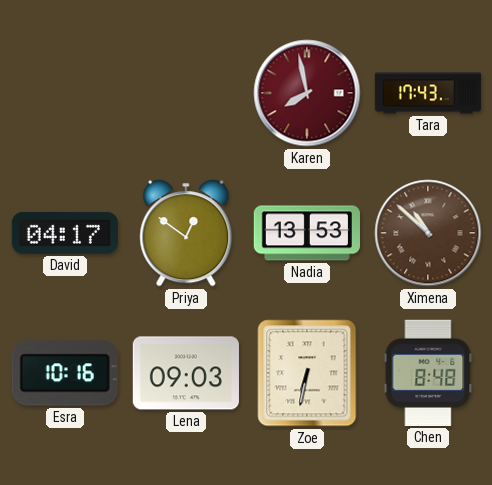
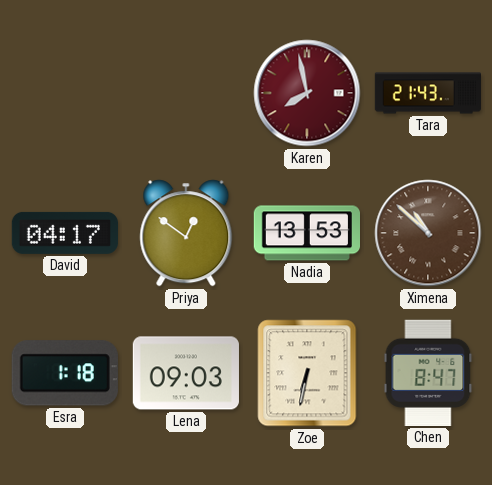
Tara: 17:43 -> 21:43 (427, 93)
Esra: 10:16 -> 1:18 (65, 373)
Chen: 8:48 -> 8:47 (428, 373)
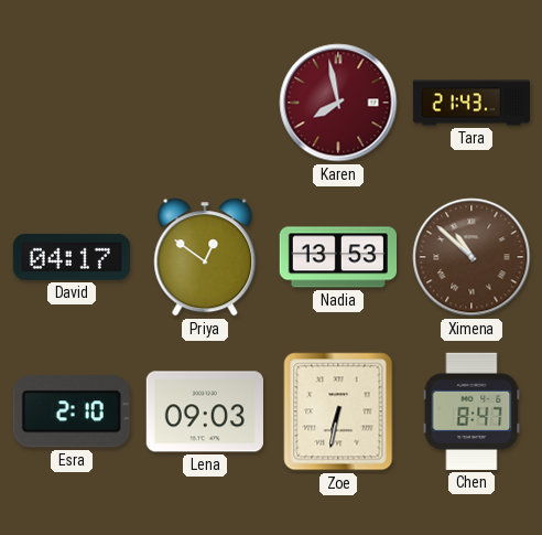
Esra: 1:18 -> 2:10 (72, 411)
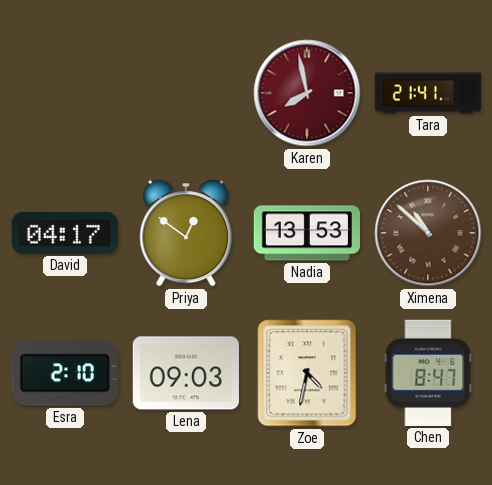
Tara: 21:43 -> 21:41 (427, 93)
Zoe: 6:32 -> 4:32 (307, 373)
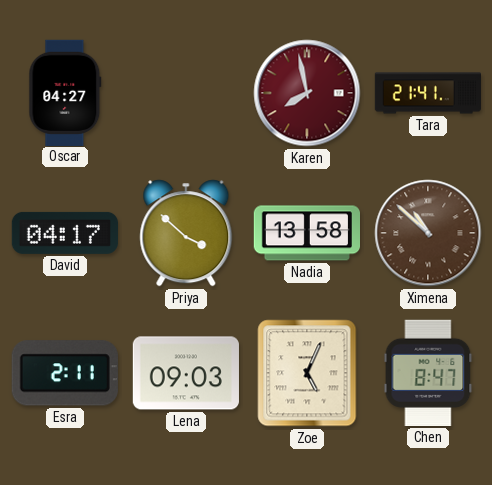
Oscar: none -> 04:27 (65, 92)
Priya: 12:51 -> 3:52 (186, 233)
Nadia: 13:53 -> 13:58 (306, 233)
Esra: 2:10 -> 2:11 (65, 373)
Zoe: 4:32 -> 5:04 (307, 373)
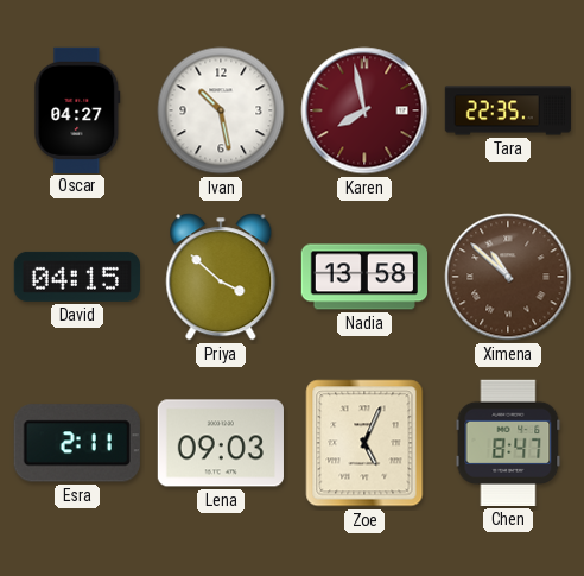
Ivan: none -> 10:28 (221, 110)
Tara: 21:41 -> 22:35 (507, 110)
David: 04:17 -> 04:15 (77, 277)
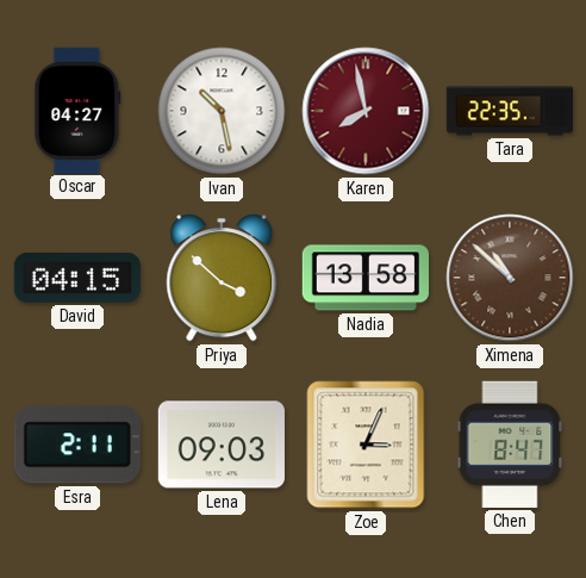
Zoe: 5:04 -> 3:04 (366, 445)
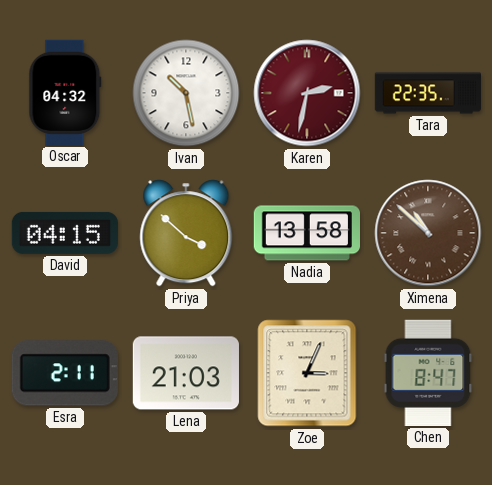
Oscar: 04:27 -> 04:32 (65, 92)
Karen: 7:58 -> 2:32 (307, 93)
Lena: 09:03 -> 21:03 (186, 373)
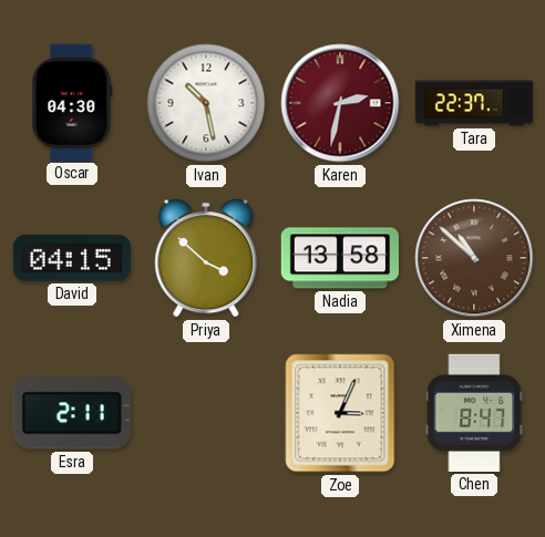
Oscar: 04:32 -> 04:30 (72, 102)
Tara: 22:35 -> 22:37 (473, 103)
Lena: 21:03 -> none (186, 373)
